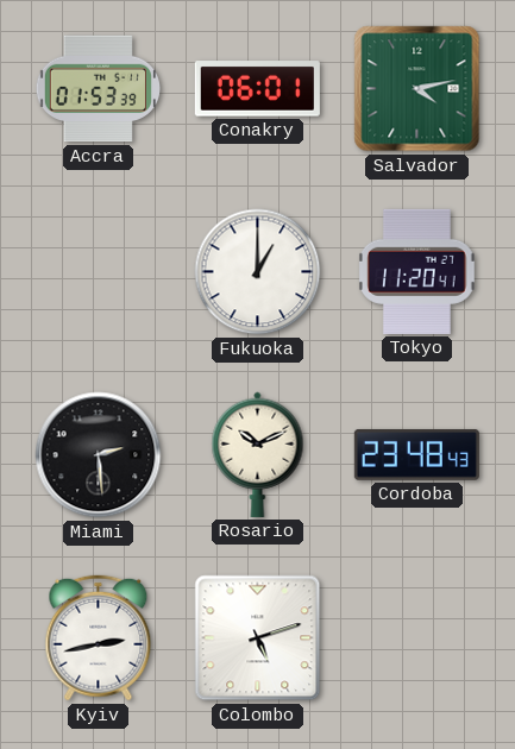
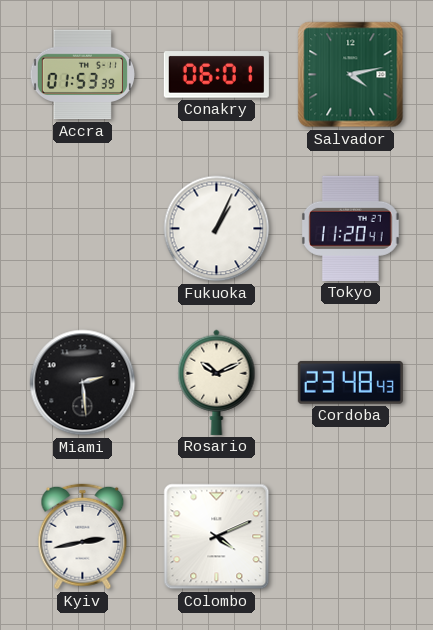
Fukuoka: 1:00 -> 1:04 (217, 229)
Colombo: 5:12 -> 4:11 (217, 537)
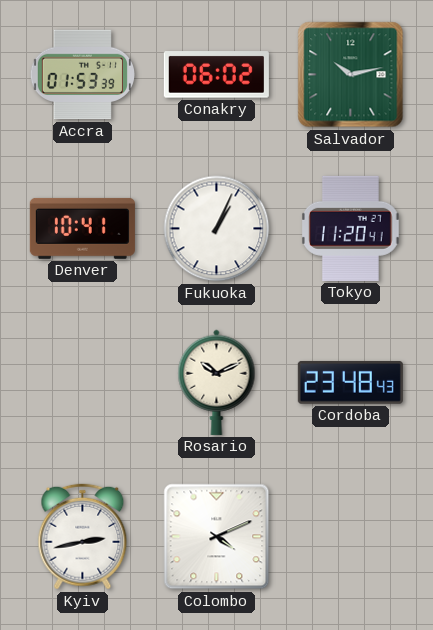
Conakry: 06:01 -> 06:02 (216, 75)
Salvador: 4:13 -> 10:13 (351, 75)
Denver: none -> 10:41 (82, 228)
Miami: 2:29 -> none (83, 383)
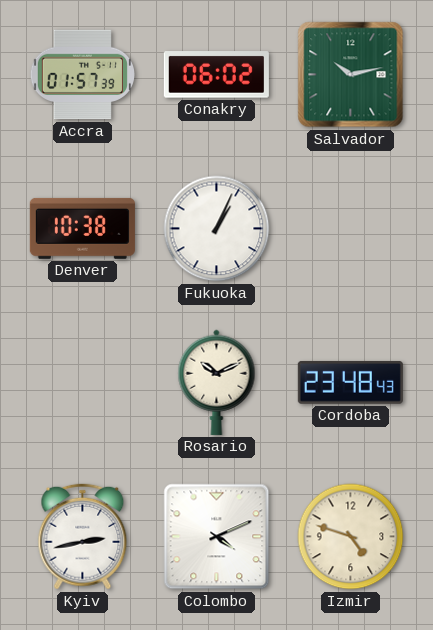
Accra: 01:53 -> 01:57 (82, 75)
Denver: 10:41 -> 10:38 (82, 228)
Tokyo: 11:20 -> none (350, 228)
Izmir: none -> 4:48 (351, 537)
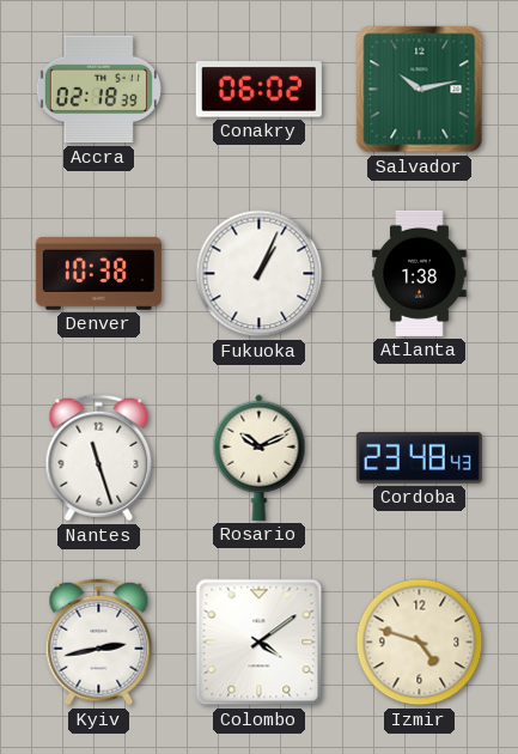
Accra: 01:57 -> 02:18 (98, 90)
Atlanta: none -> 1:38 (420, 273)
Nantes: none -> 11:27 (99, 458)
Colombo: 4:11 -> 4:09 (260, 643)
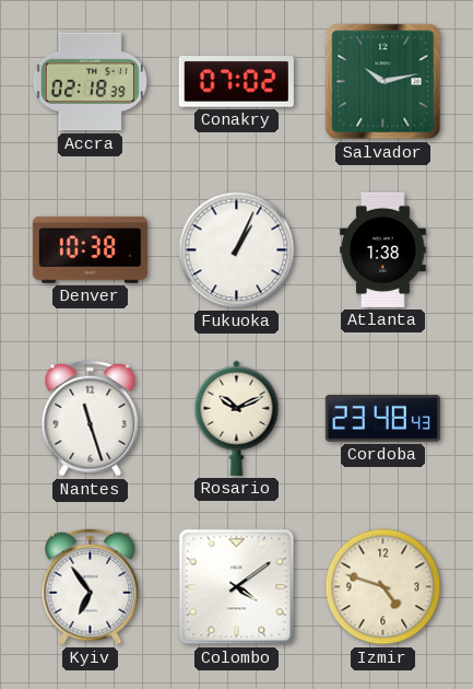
Conakry: 06:02 -> 07:02 (236, 82)
Kyiv: 2:43 -> 6:54 (91, 587)
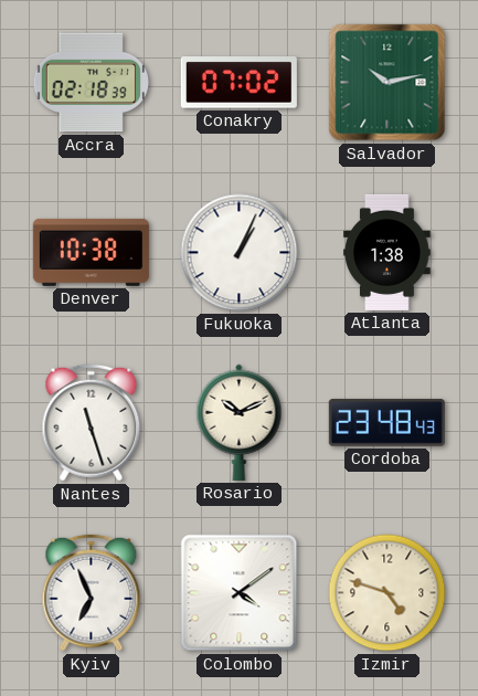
Kyiv: 6:54 -> 6:56 (92, 593)
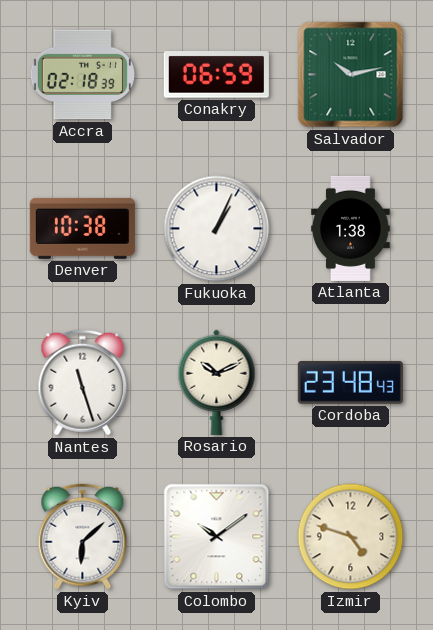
Conakry: 07:02 -> 06:59 (216, 75)
Kyiv: 6:56 -> 6:08 (83, 537)
Colombo: 4:09 -> 10:09 (217, 537)
